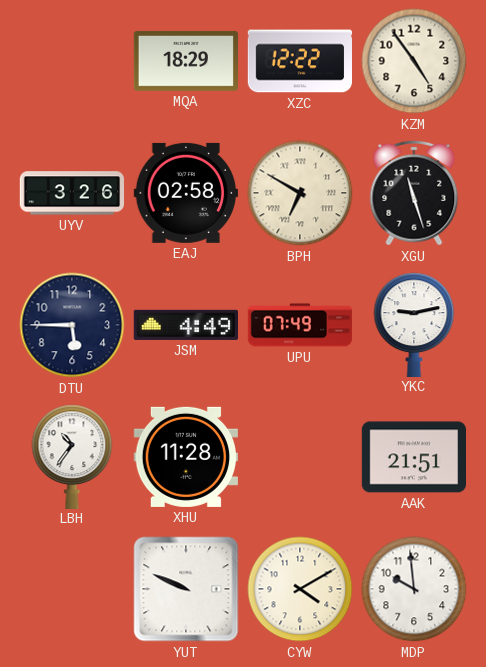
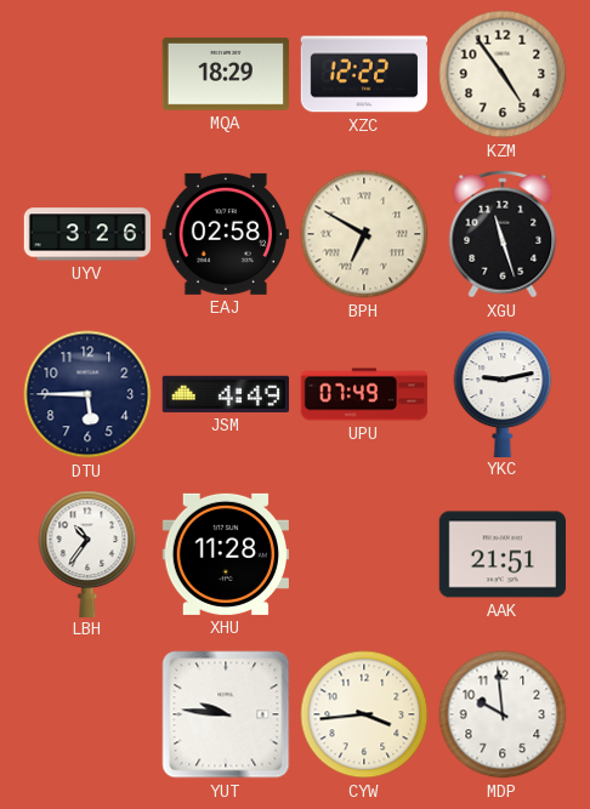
YUT: 9:49 -> 9:46 (226, 714)
CYW: 4:10 -> 3:44 (364, 714)
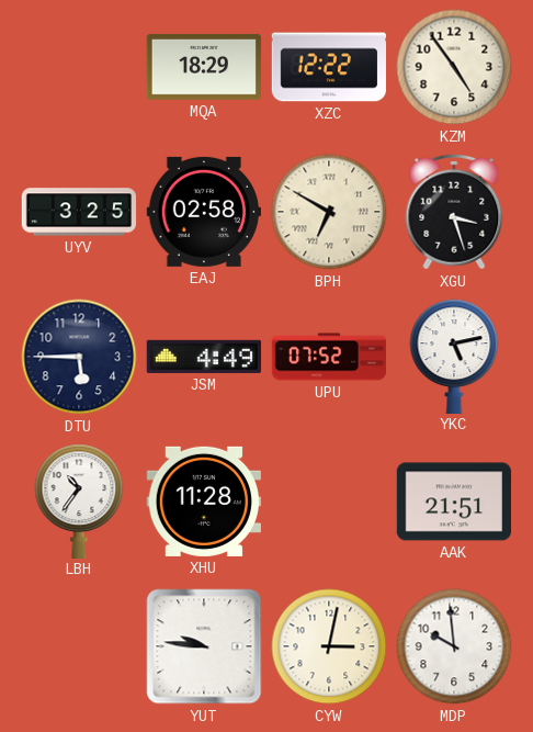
UYV: 3:26 -> 3:25 (79, 212)
XGU: 11:27 -> 3:27 (454, 212)
UPU: 07:49 -> 07:52 (329, 357)
YKC: 9:13 -> 5:13 (454, 356)
CYW: 3:44 -> 3:02 (329, 646)
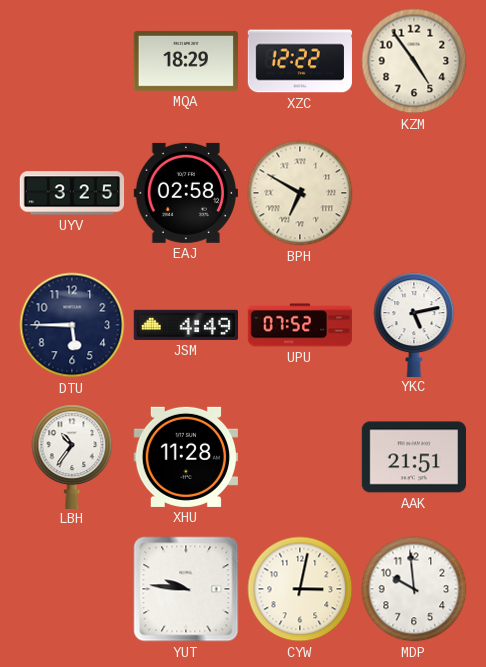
XGU: 3:27 -> none (454, 212)
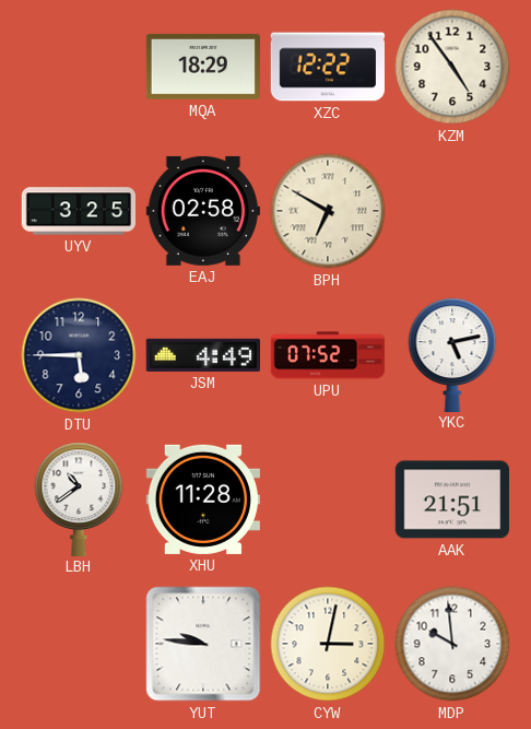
LBH: 10:36 -> 10:39 (79, 498)
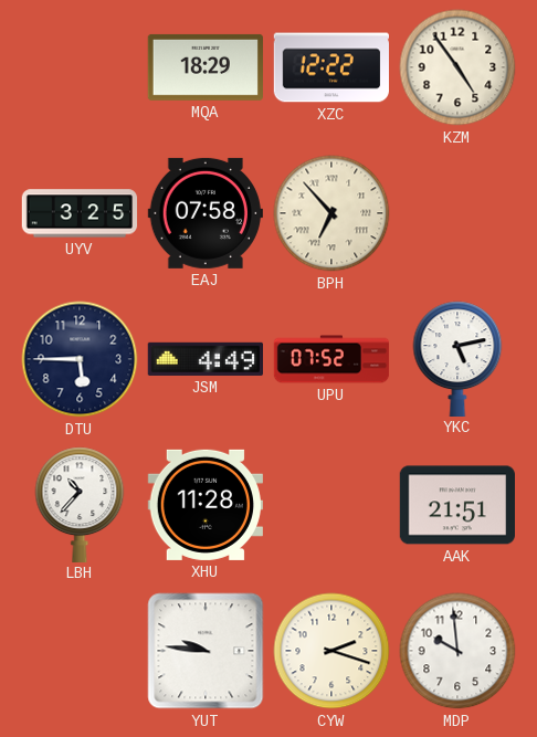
EAJ: 02:58 -> 07:58 (206, 213)
BPH: 6:50 -> 6:53 (331, 213)
LBH: 10:39 -> 10:37 (80, 504)
CYW: 3:02 -> 2:18 (331, 651)
